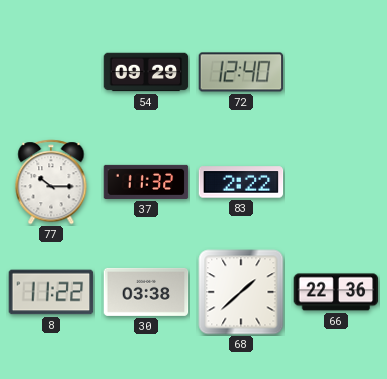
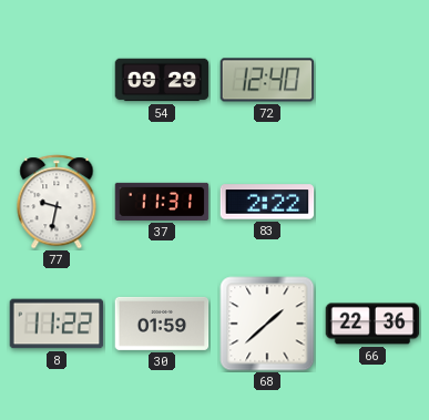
77: 10:15 -> 9:32 (57, 202)
37: 11:32 -> 11:31 (162, 202)
30: 03:38 -> 01:59 (162, 324)
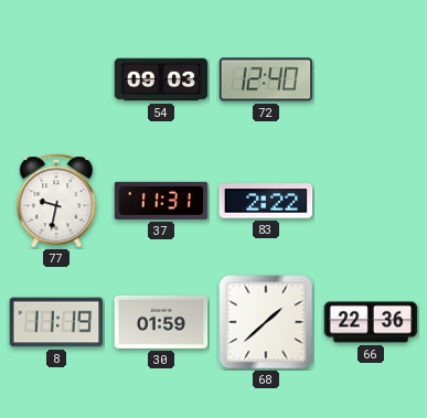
54: 09:29 -> 09:03 (161, 79)
8: 11:22 -> 11:19 (56, 322)
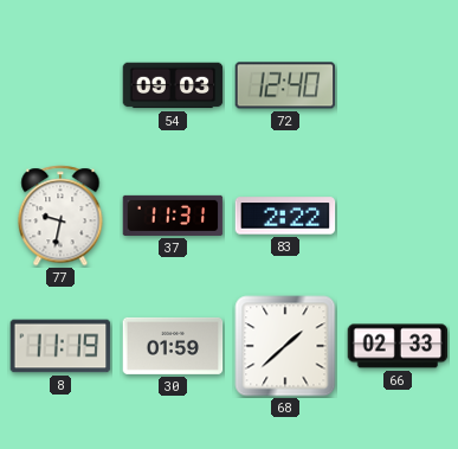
66: 22:36 -> 02:33 (398, 346)
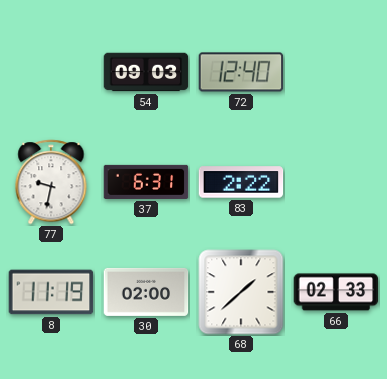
37: 11:31 -> 6:31 (146, 182)
30: 01:59 -> 02:00 (146, 292)
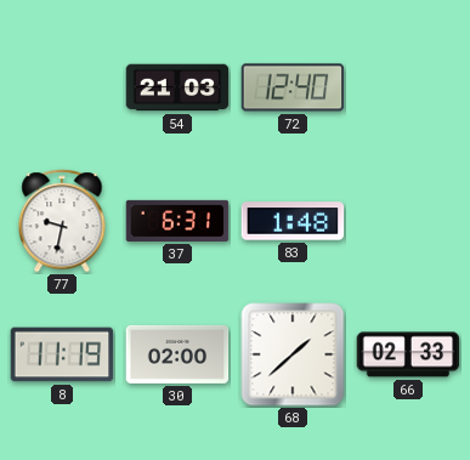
54: 09:03 -> 21:03 (177, 87)
83: 2:22 -> 1:48 (293, 221)
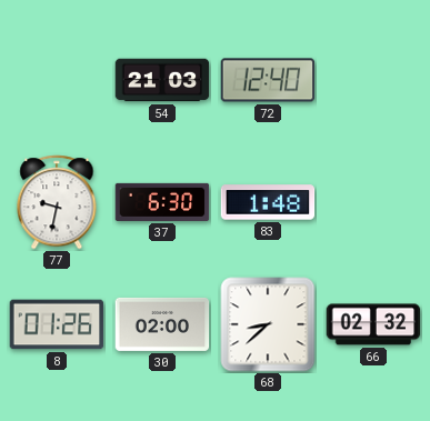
37: 6:31 -> 6:30 (162, 202)
8: 11:19 -> 01:26 (57, 324)
68: 1:38 -> 8:38 (268, 324)
66: 02:33 -> 02:32 (373, 324)
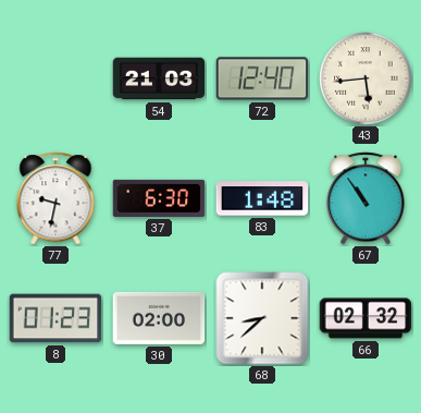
43: none -> 5:44 (366, 78)
67: none -> 10:54 (366, 198)
8: 01:26 -> 01:23 (55, 318)
